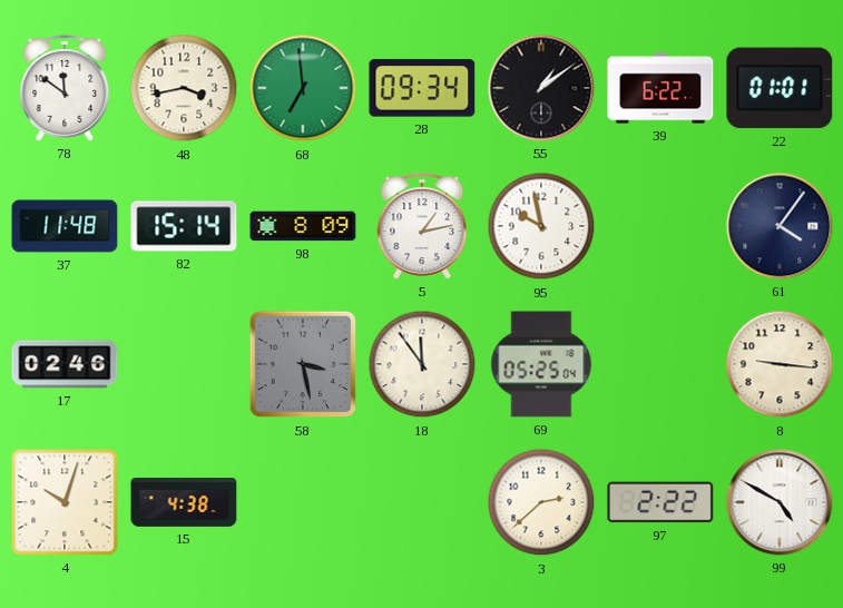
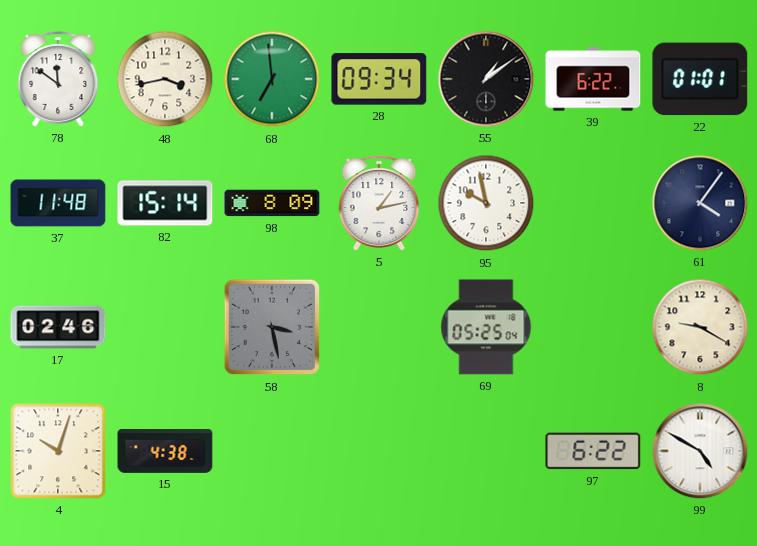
18: 11:54 -> none (422, 364)
8: 9:16 -> 9:20 (700, 327)
3: 2:38 -> none (541, 502)
97: 2:22 -> 6:22 (593, 451)
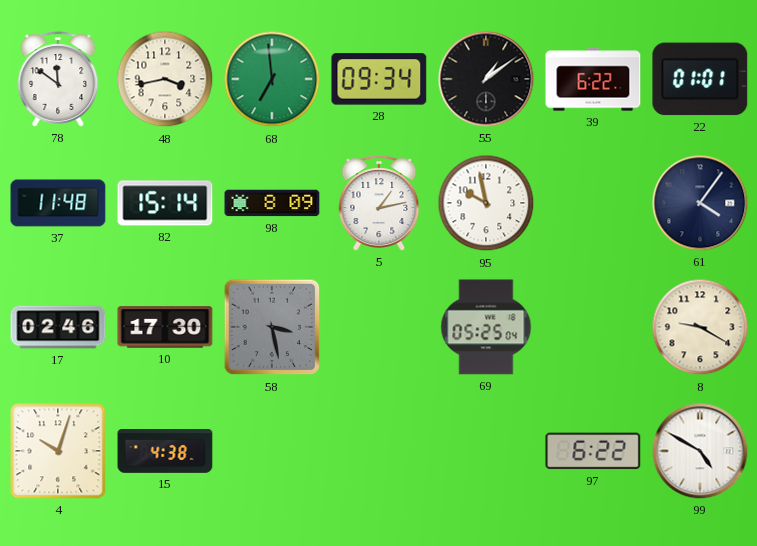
10: none -> 17:30 (165, 327)
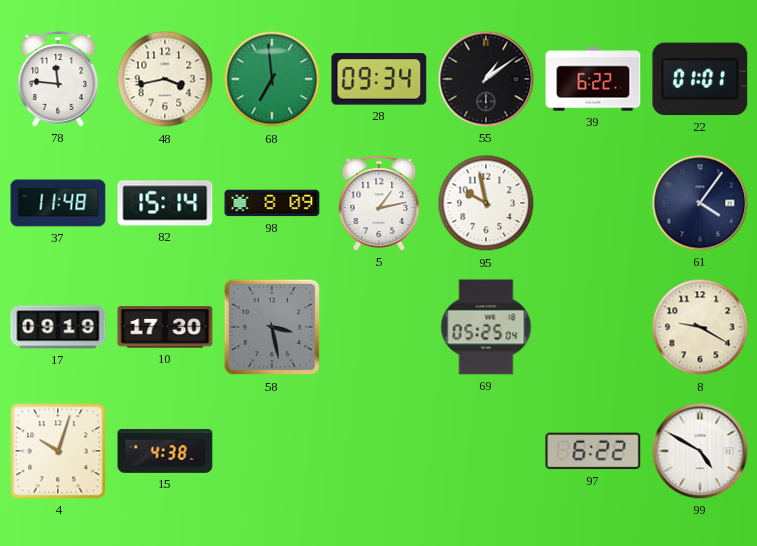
78: 11:51 -> 11:46 (58, 79)
17: 02:46 -> 09:19 (58, 327)
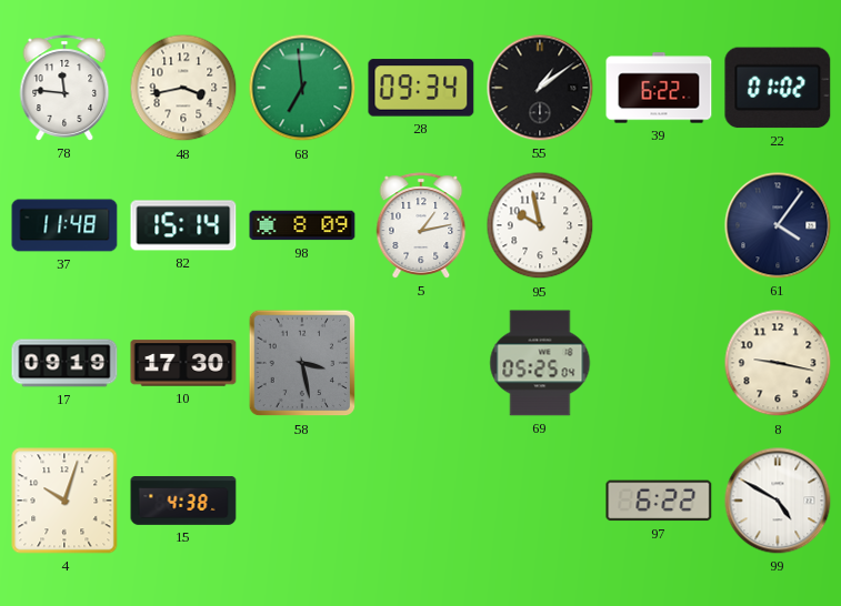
22: 01:01 -> 01:02 (778, 88)
8: 9:20 -> 9:17 (778, 363)
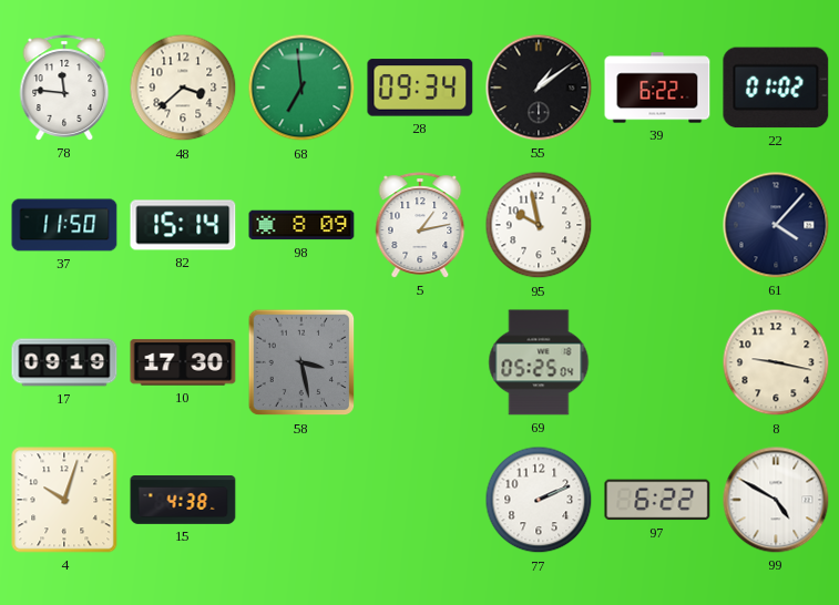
48: 3:43 -> 3:38 (183, 88)
37: 11:48 -> 11:50 (64, 225)
61: 4:06 -> 4:07 (776, 225)
77: none -> 2:11 (539, 500)
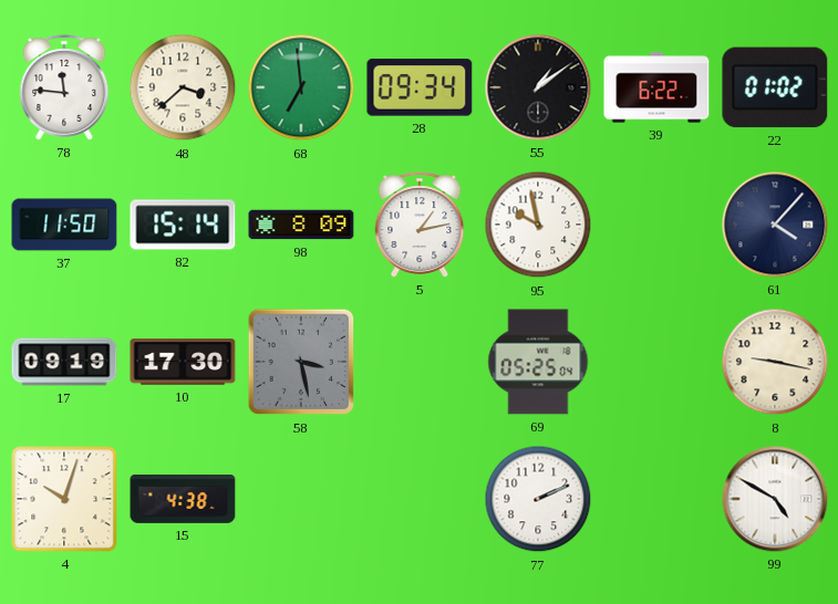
97: 6:22 -> none (657, 500)
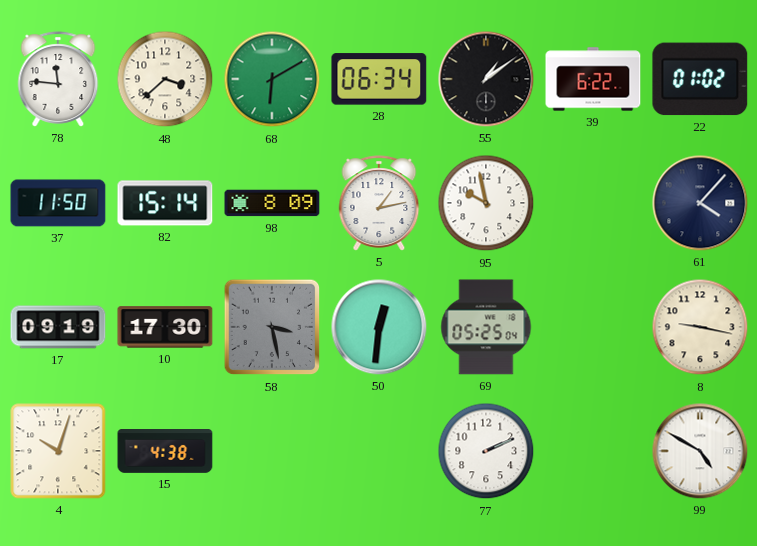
68: 6:59 -> 6:10 (272, 79)
28: 09:34 -> 06:34 (379, 79)
50: none -> 12:31 (379, 327)
